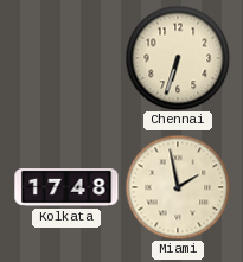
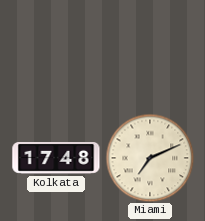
Chennai: 6:33 -> none (178, 58)
Miami: 1:58 -> 7:11 (150, 158)
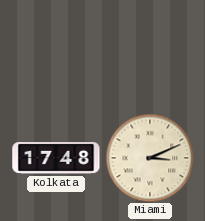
Miami: 7:11 -> 3:11 (150, 158)
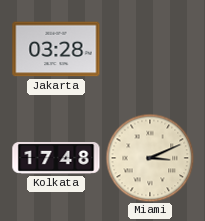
Jakarta: none -> 03:28 (56, 49)
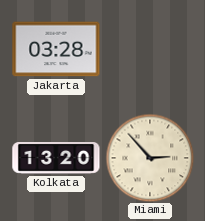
Kolkata: 17:48 -> 13:20 (56, 159)
Miami: 3:11 -> 2:53 (150, 158)
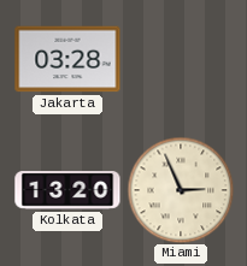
Miami: 2:53 -> 2:56 (181, 190)
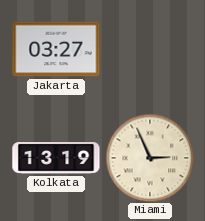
Jakarta: 03:28 -> 03:27 (56, 49)
Kolkata: 13:20 -> 13:19 (56, 159)
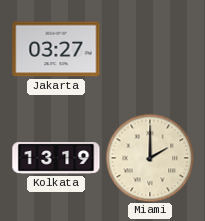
Miami: 2:56 -> 2:00 (150, 158)
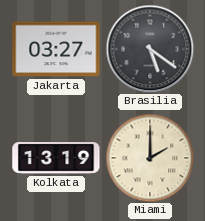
Brasilia: none -> 5:21 (150, 49)
